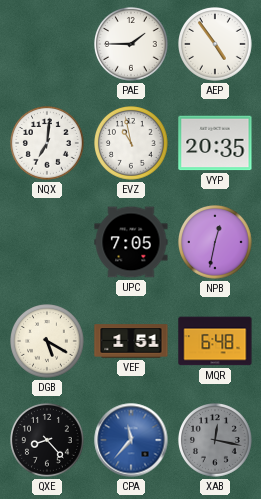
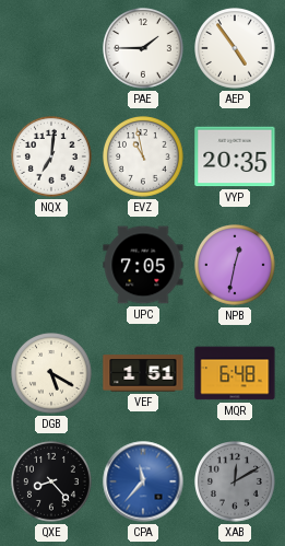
XAB: 12:17 -> 12:10 (236, 483)
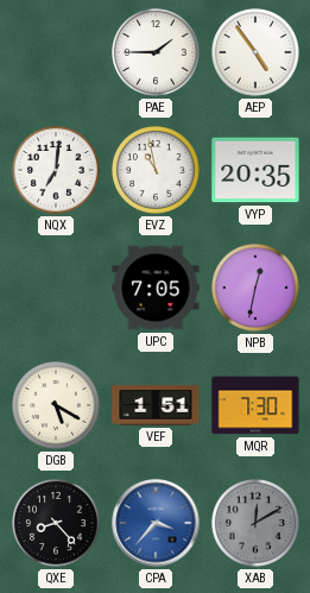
MQR: 6:48 -> 7:30 (255, 405)
CPA: 11:37 -> 3:37 (156, 523)
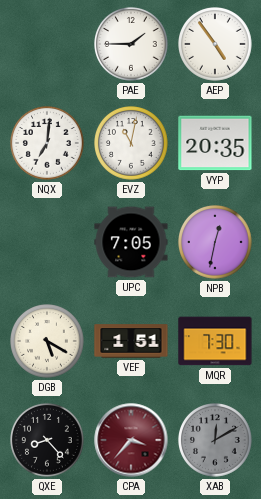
EVZ: 10:58 -> 11:02 (132, 144)
CPA dial: blue -> burgundy (131, 440)
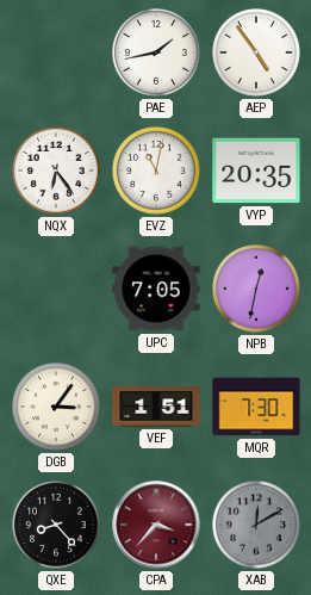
PAE: 1:45 -> 1:43 (157, 54)
NQX: 7:01 -> 6:24 (57, 172)
DGB: 5:20 -> 3:06 (57, 408)
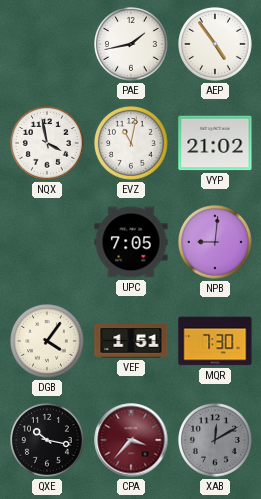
NQX: 6:24 -> 3:58 (48, 144)
VYP: 20:35 -> 21:02 (215, 143)
NPB: 12:32 -> 9:01 (216, 243)
DGB: 3:06 -> 4:06 (48, 342)
QXE: 8:23 -> 10:17 (48, 441)
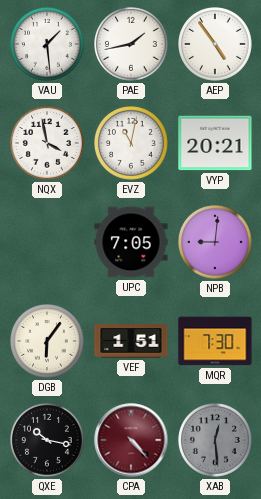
VAU: none -> 1:29 (48, 45)
VYP: 21:02 -> 20:21 (215, 143)
DGB: 4:06 -> 6:06 (48, 342)
CPA: 3:37 -> 4:23 (131, 440)
XAB: 12:10 -> 12:29 (216, 441)
